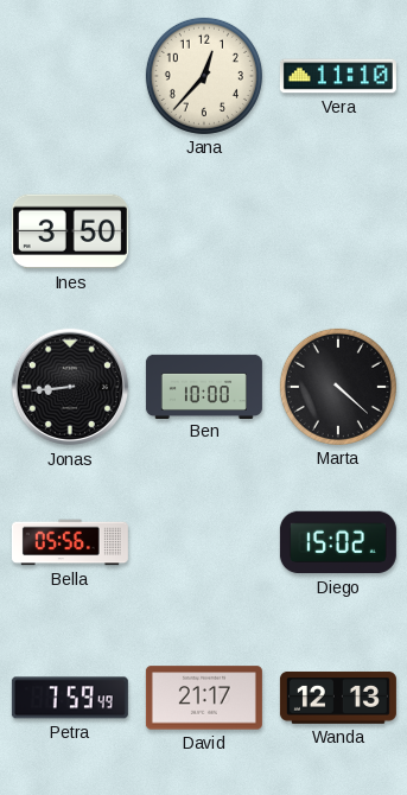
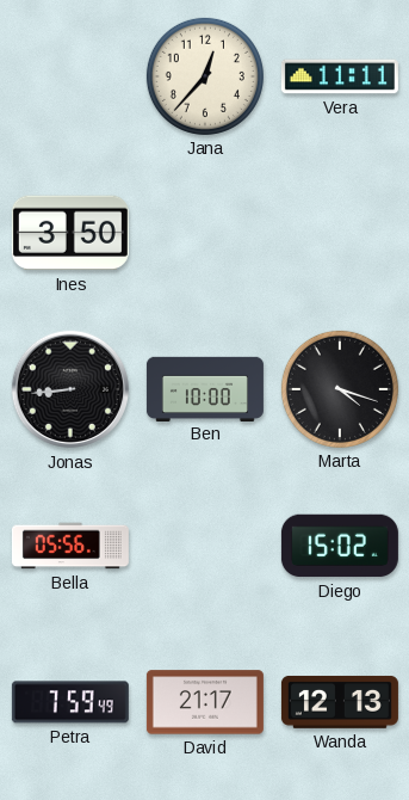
Vera: 11:10 -> 11:11 (340, 76)
Marta: 4:22 -> 4:18 (340, 389)
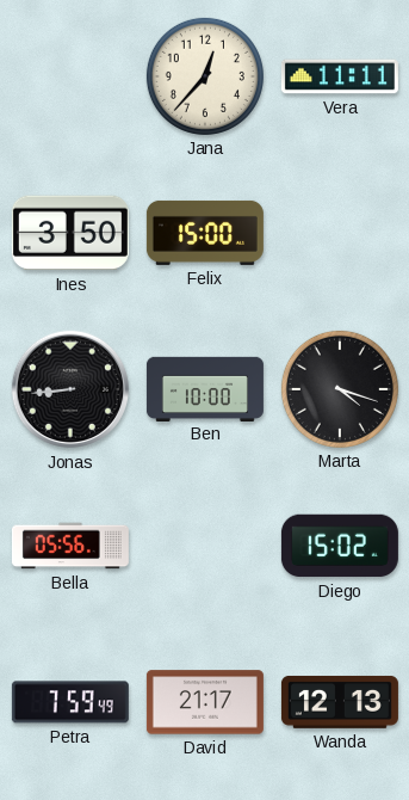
Felix: none -> 15:00 (205, 233)
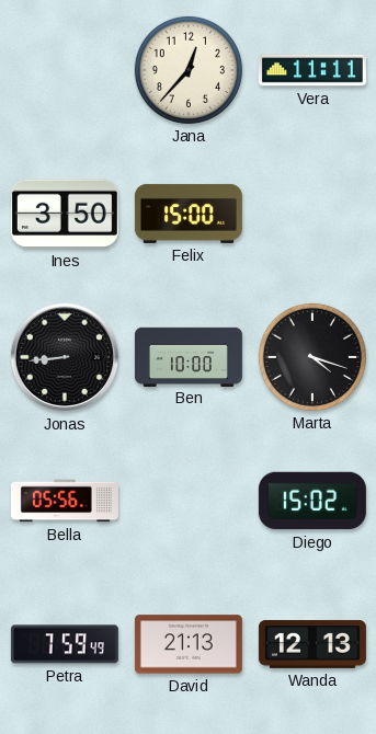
David: 21:17 -> 21:13 (189, 644)
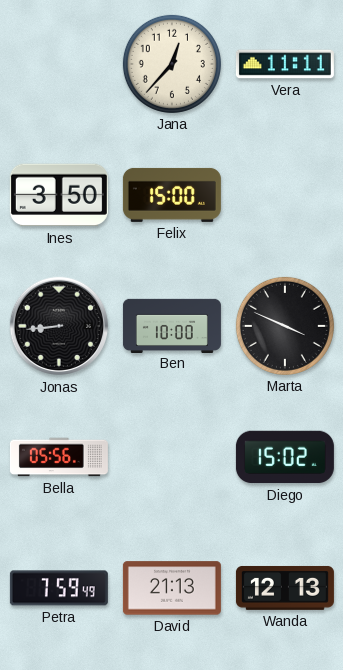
Marta: 4:18 -> 3:49 (285, 326)
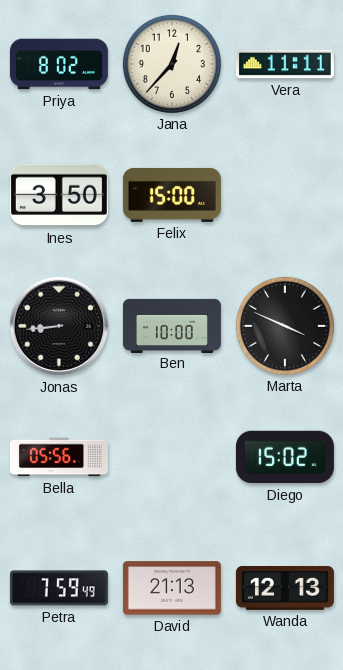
Priya: none -> 8:02 (59, 64)
